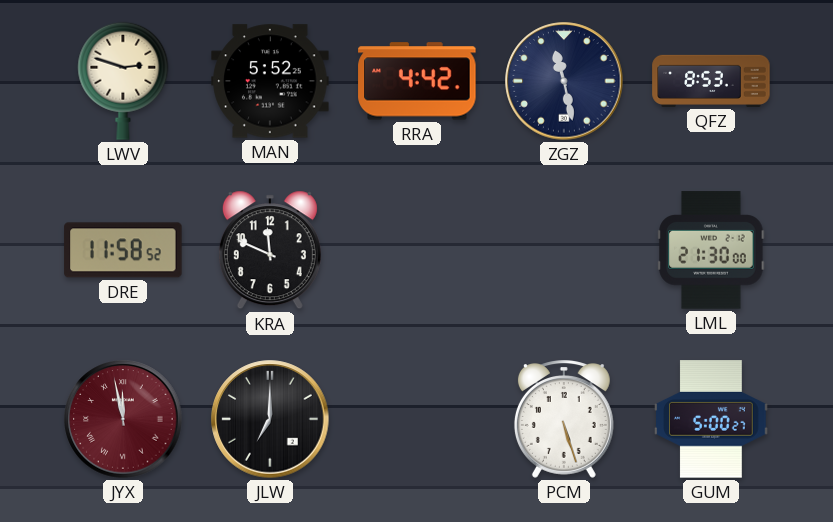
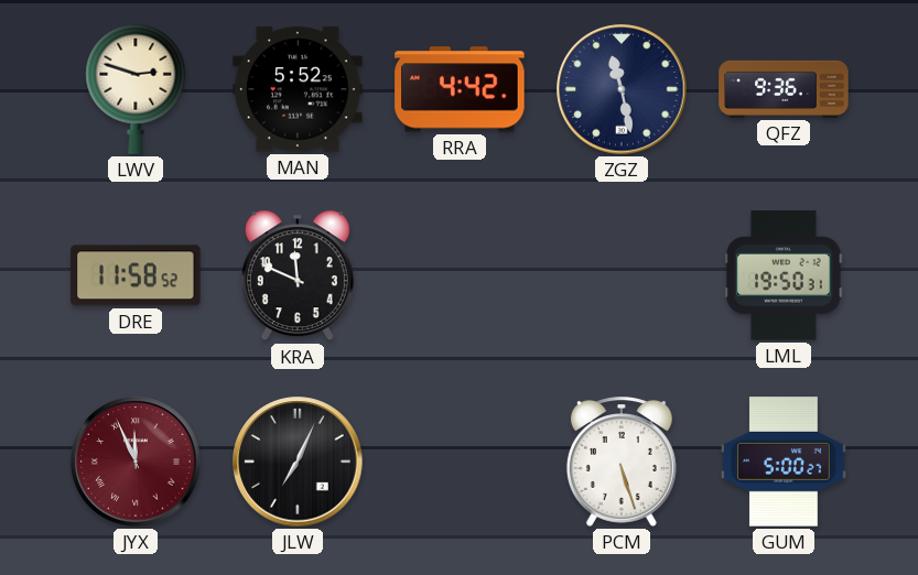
QFZ: 8:53 -> 9:36 (784, 89)
LML: 21:30 -> 19:50 (784, 275)
JYX: 11:58 -> 11:56 (136, 462)
JLW: 7:00 -> 7:04 (298, 462)
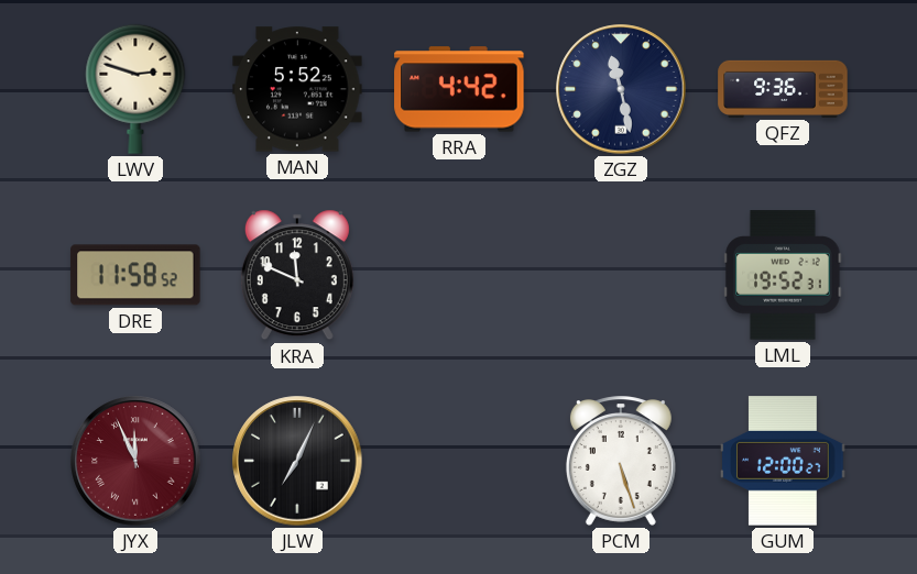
LML: 19:50 -> 19:52 (783, 275)
GUM: 5:00 -> 12:00 (783, 461)
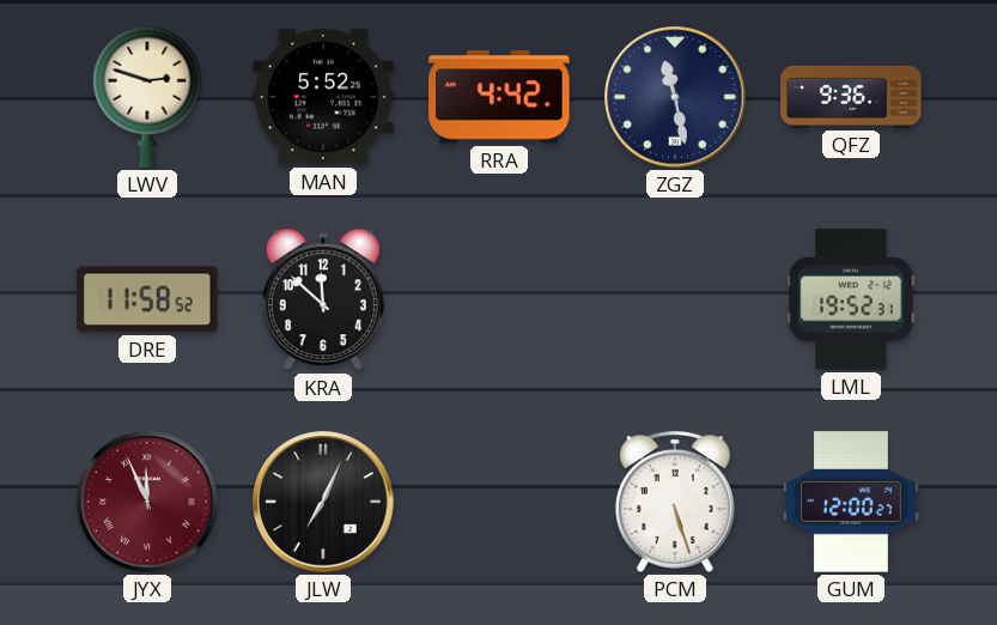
KRA: 11:49 -> 11:52 (323, 299)
